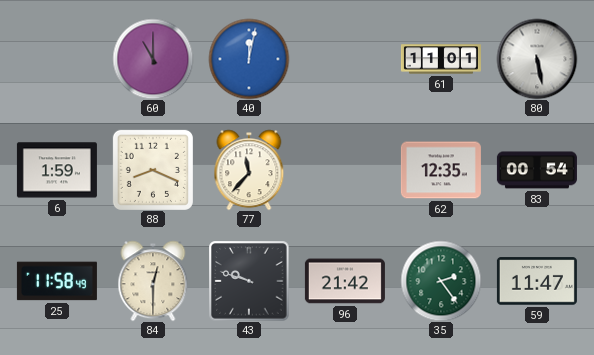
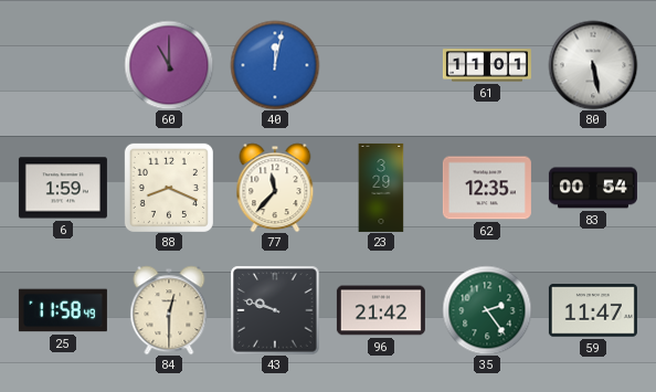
23: none -> 3:29 (381, 188)
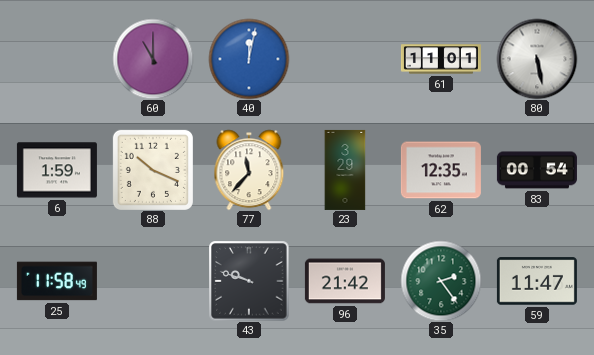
88: 8:19 -> 10:19 (153, 170)
84: 12:30 -> none (169, 310)
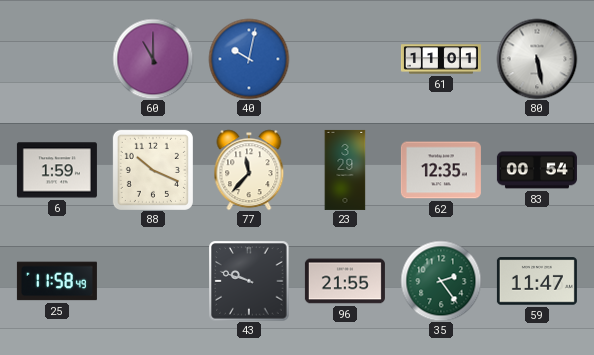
40: 12:02 -> 10:02 (249, 59)
96: 21:42 -> 21:55 (345, 281)
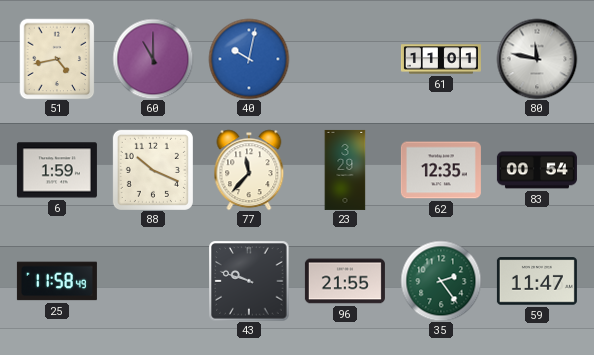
51: none -> 4:43 (57, 59)
80: 5:28 -> 11:47 (537, 59)
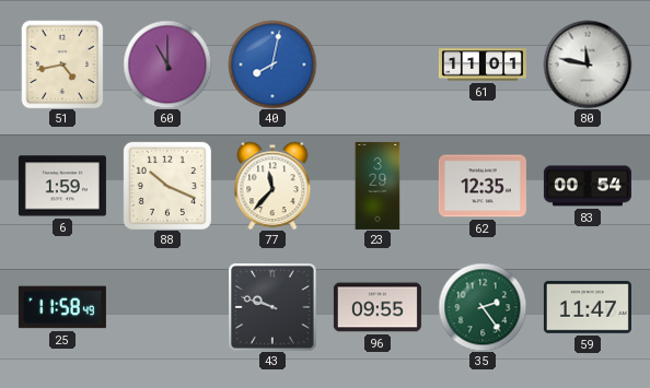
40: 10:02 -> 8:02 (272, 64)
96: 21:55 -> 09:55 (378, 307)
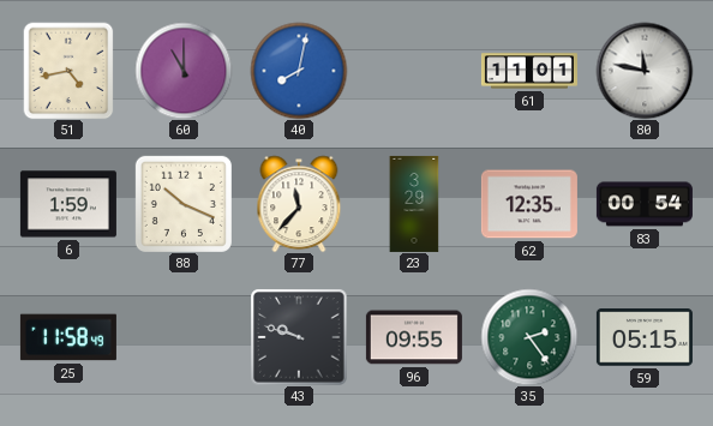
59: 11:47 -> 05:15 (645, 337)
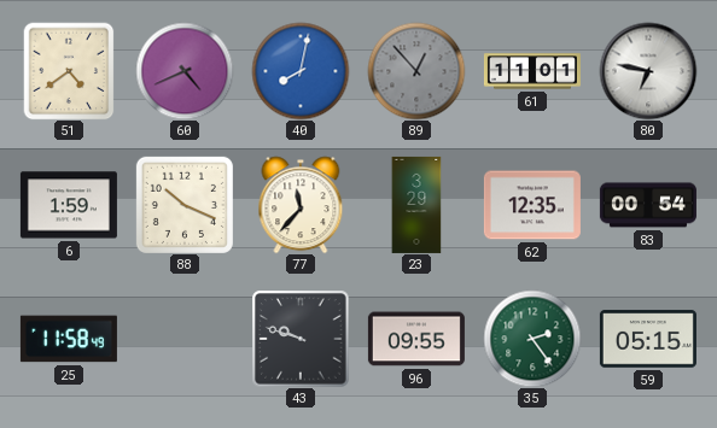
51: 4:43 -> 4:39 (69, 71)
60: 11:00 -> 4:41 (185, 71)
89: none -> 12:53 (416, 71)
80: 11:47 -> 6:47 (648, 71)
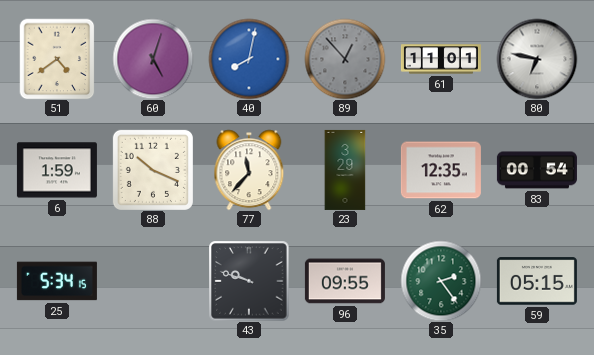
60: 4:41 -> 5:03 (153, 59)
25: 11:58 -> 5:34 (57, 281)
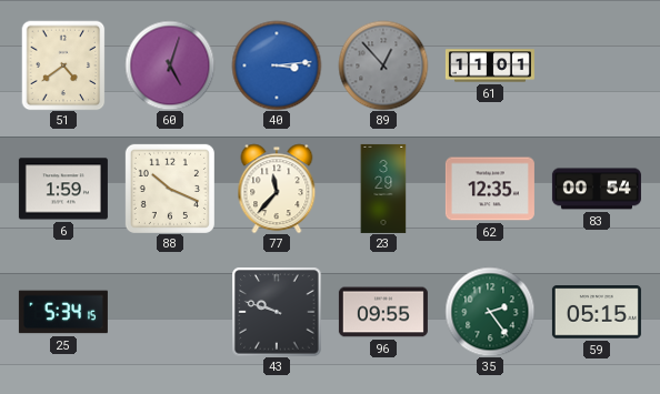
40: 8:02 -> 3:14 (277, 65)
80: 6:47 -> none (537, 59)
